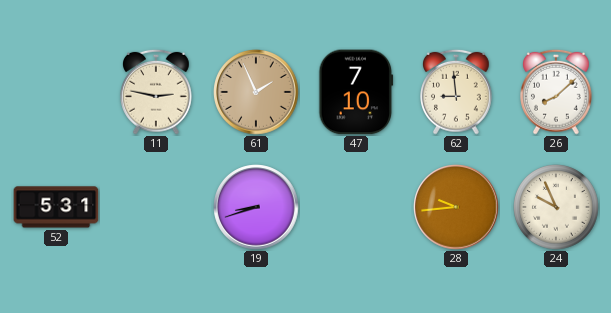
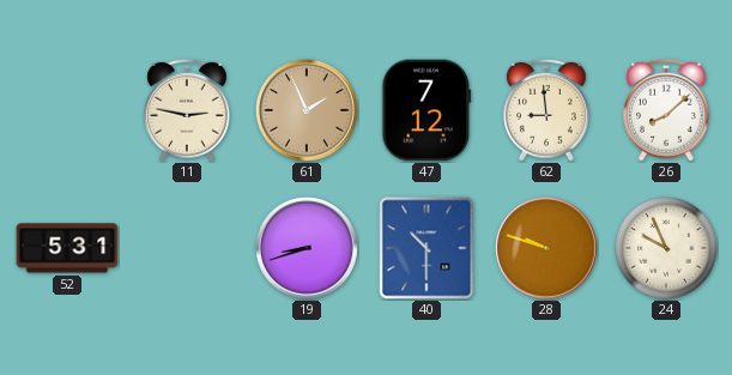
47: 7:10 -> 7:12 (427, 110)
40: none -> 10:30 (427, 248)
28: 9:44 -> 9:48 (546, 248)
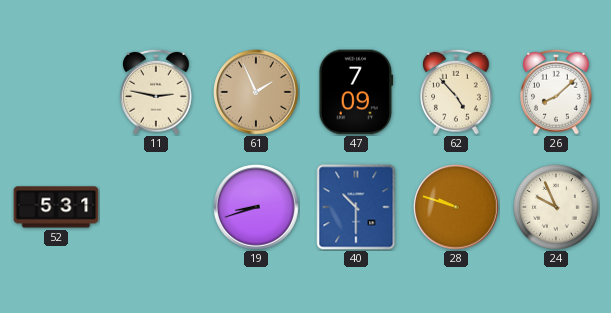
47: 7:12 -> 7:09 (356, 92)
62: 8:59 -> 4:53 (457, 92)
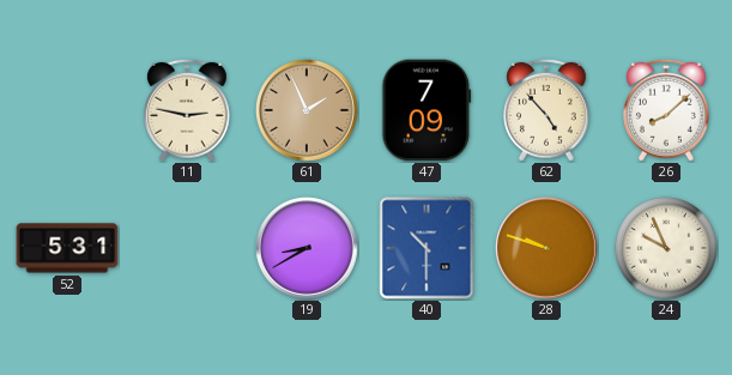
19: 8:42 -> 8:40 (307, 248)
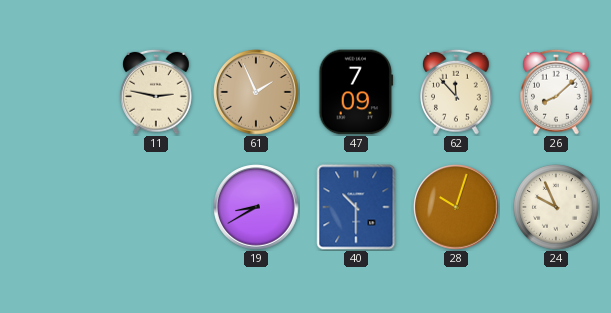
62: 4:53 -> 11:53 (457, 92)
52: 5:31 -> none (67, 248)
28: 9:48 -> 10:03 (456, 207)
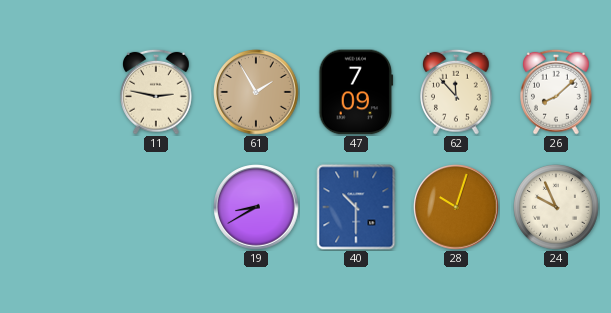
61: 1:56 -> 1:55 (256, 92)
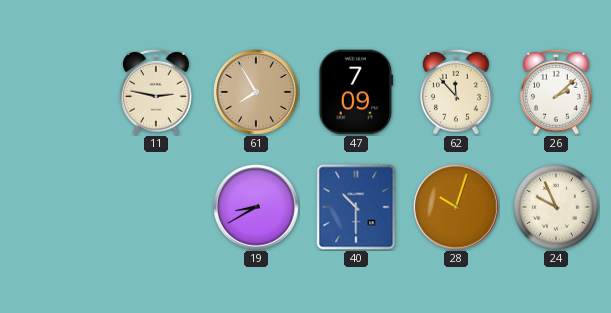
61: 1:55 -> 7:55 (256, 92)
26: 8:08 -> 2:08 (557, 92)
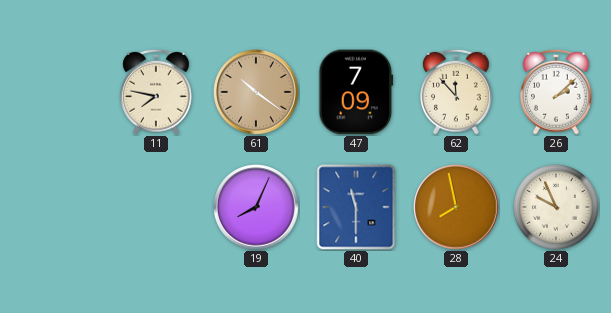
11: 2:47 -> 7:47 (157, 92)
61: 7:55 -> 10:21 (256, 92)
19: 8:40 -> 8:04 (256, 207)
40: 10:30 -> 11:30 (356, 207)
28: 10:03 -> 7:58 (456, 207)
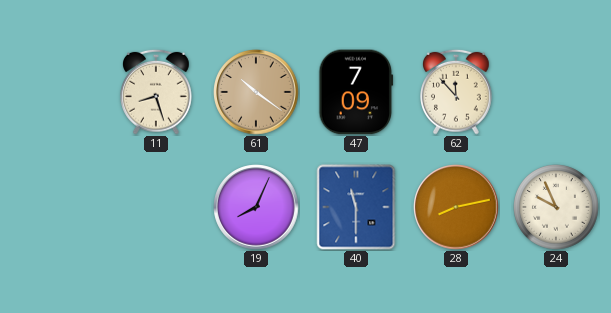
11: 7:47 -> 8:27 (157, 92)
26: 2:08 -> none (557, 92)
28: 7:58 -> 8:13 (456, 207)
